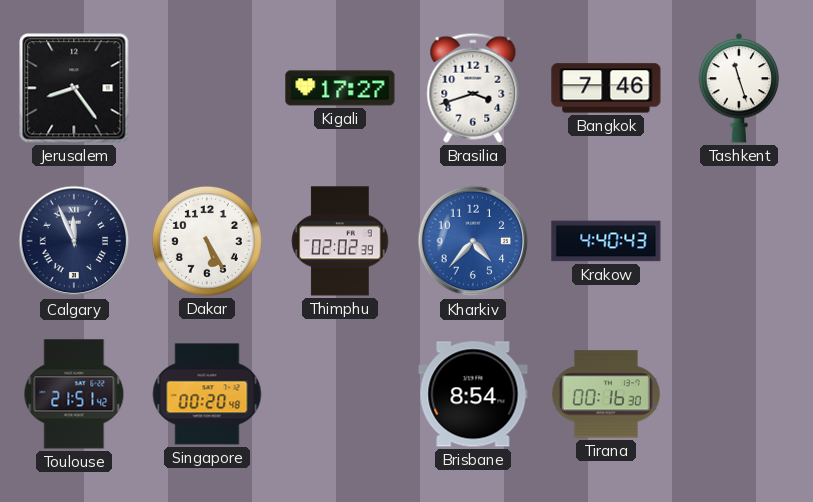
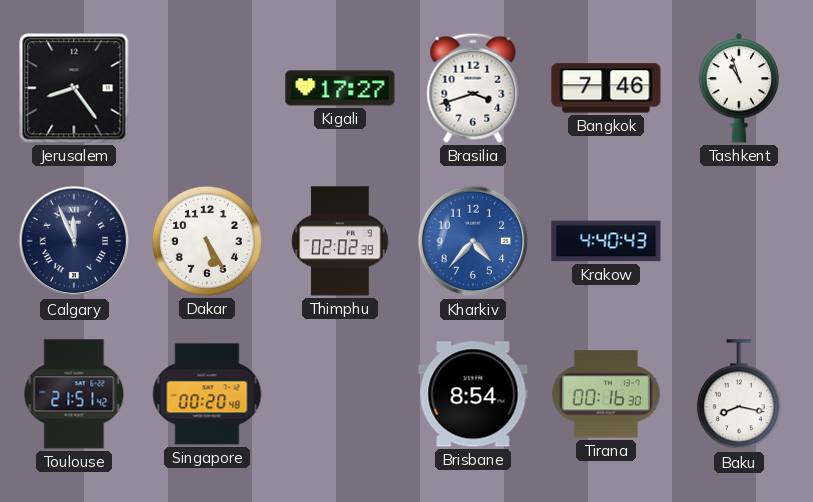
Tashkent: 11:27 -> 10:57 (739, 88)
Baku: none -> 8:17 (739, 395)
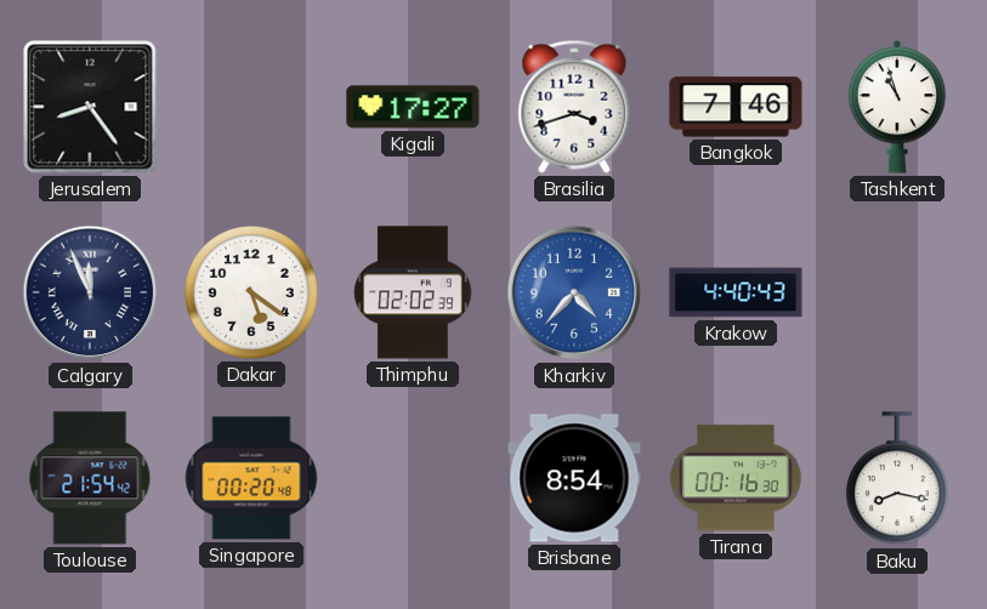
Dakar: 5:25 -> 5:21 (251, 292)
Toulouse: 21:51 -> 21:54 (90, 478)
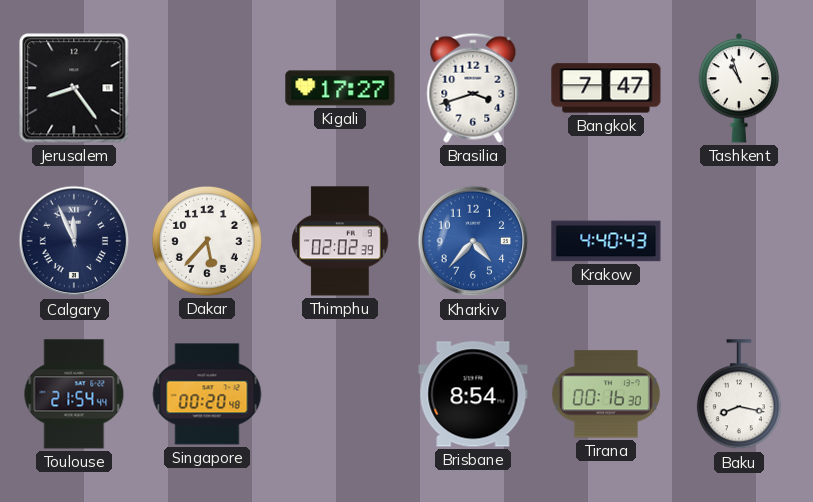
Bangkok: 7:46 -> 7:47 (606, 88)
Dakar: 5:21 -> 5:37 (207, 241)
Toulouse: 21:54:42 -> 21:54:44 (74, 394)
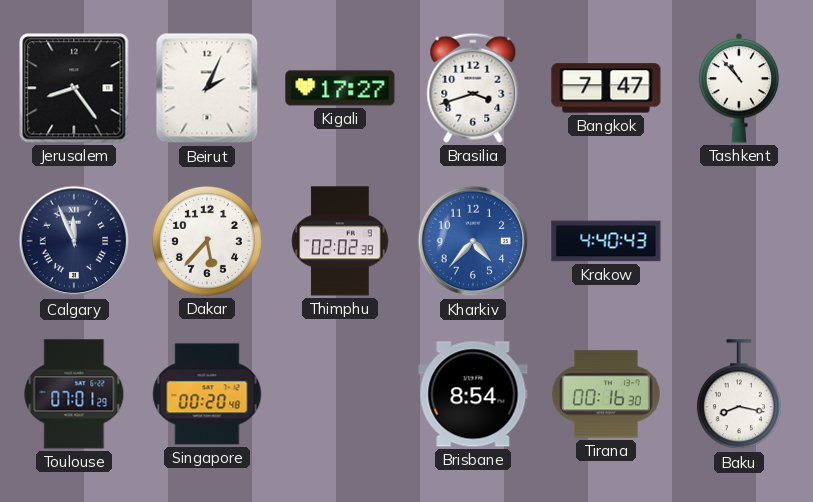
Beirut: none -> 2:04 (207, 88)
Tashkent: 10:57 -> 10:53 (739, 88)
Toulouse: 21:54 -> 07:01 (74, 394)
